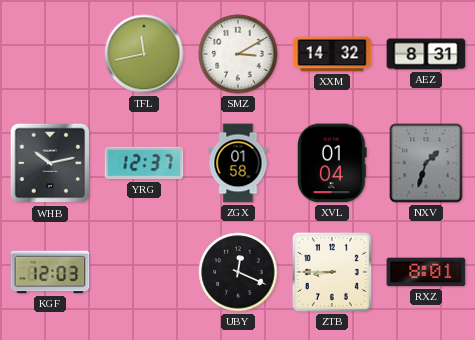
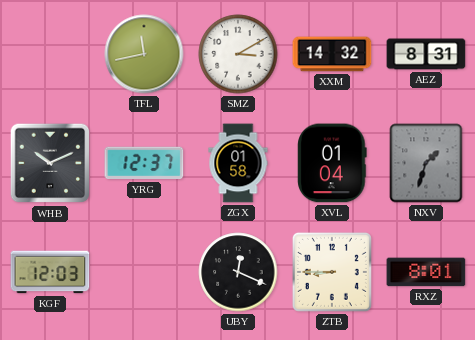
WHB: 10:13 -> 10:11 (50, 163)
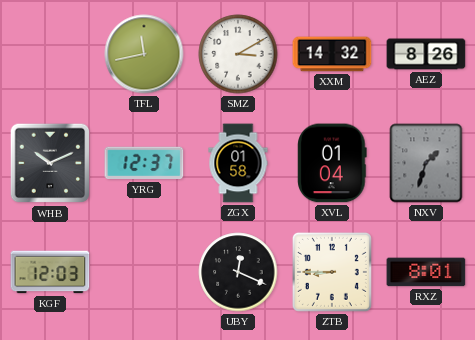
AEZ: 8:31 -> 8:26 (426, 54)
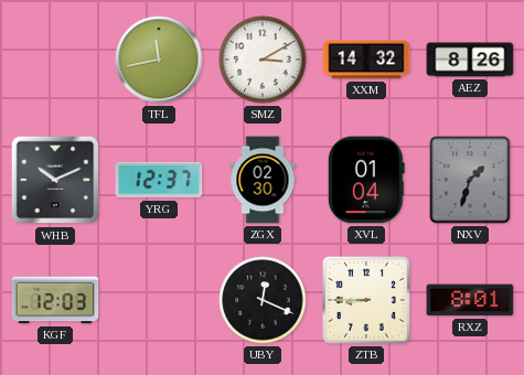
ZGX: 01:58 -> 02:30 (263, 180)
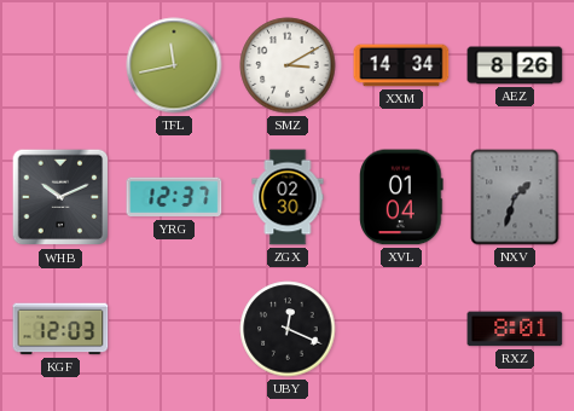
XXM: 14:32 -> 14:34 (401, 65)
ZTB: 8:45 -> none (366, 300)
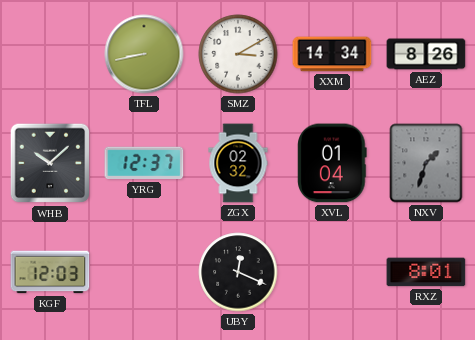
TFL: 11:43 -> 8:43 (144, 54)
WHB: 10:11 -> 10:08 (50, 163)
ZGX: 02:30 -> 02:32 (238, 163)
